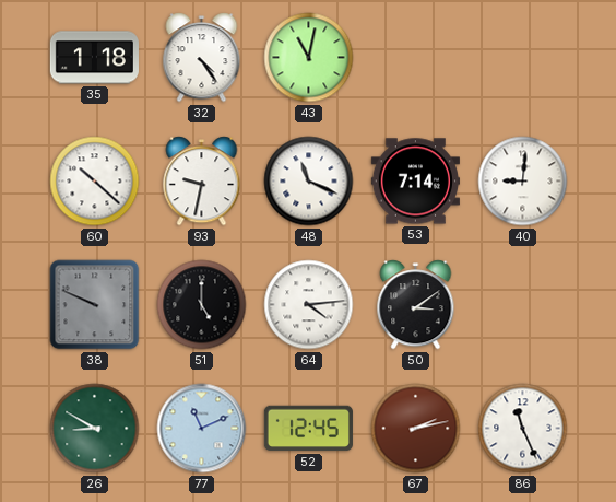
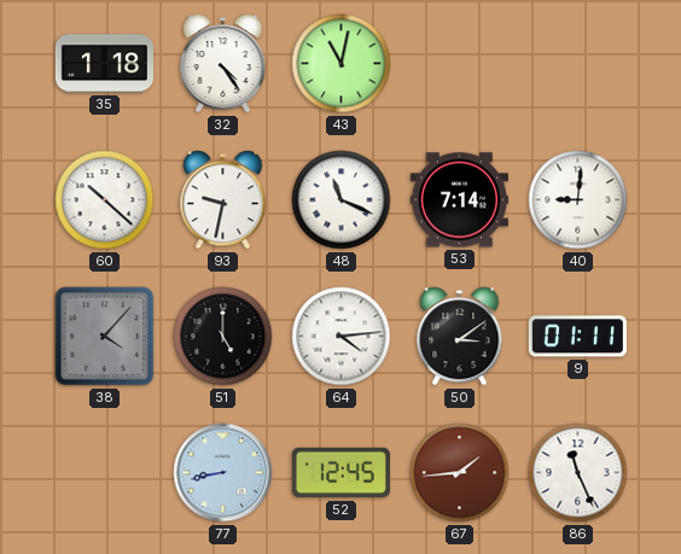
38: 9:49 -> 4:07 (105, 337)
9: none -> 01:11 (577, 337)
26: 8:50 -> none (95, 429)
77: 11:11 -> 8:43 (223, 473)
67: 2:13 -> 1:44 (460, 473)
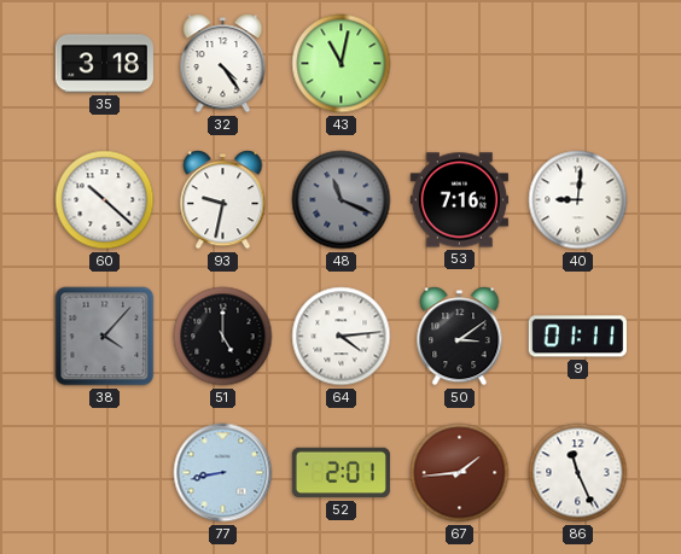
35: 1:18 -> 3:18 (104, 64)
48 dial: white -> grey (342, 200)
53: 7:14 -> 7:16 (459, 200)
52: 12:45 -> 2:01 (340, 473)
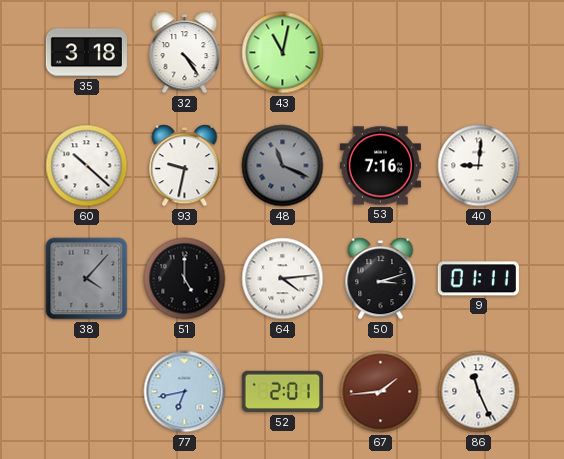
50: 3:09 -> 3:12 (381, 279)
77: 8:43 -> 6:43 (185, 392)
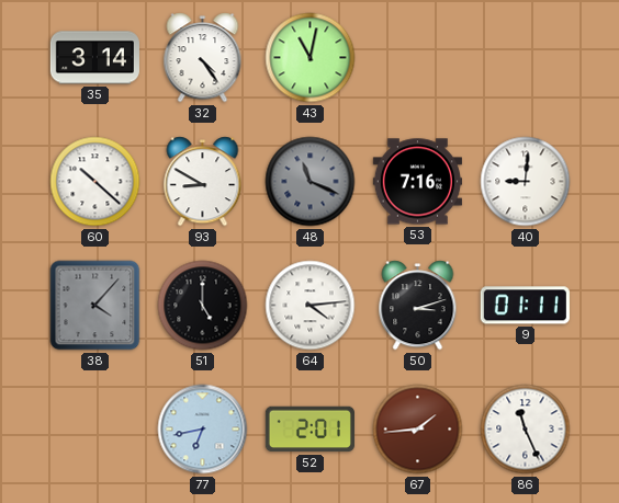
35: 3:18 -> 3:14 (94, 58)
93: 9:32 -> 8:50 (203, 182)
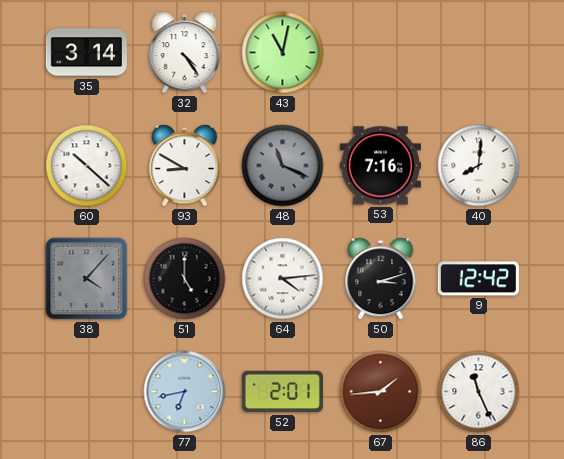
40: 9:01 -> 8:01 (479, 166)
9: 01:11 -> 12:42 (478, 279)
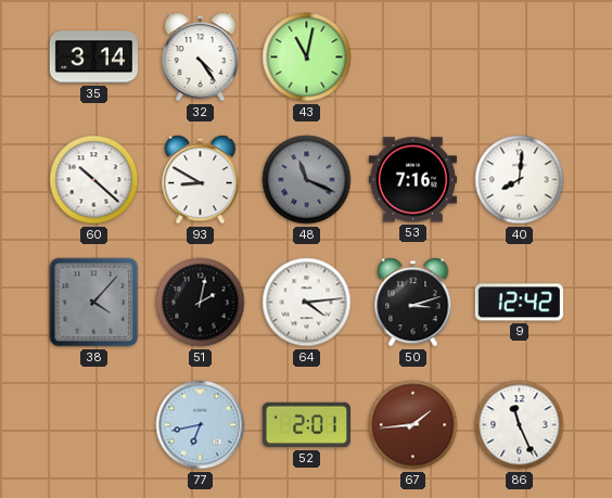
51: 5:00 -> 2:02 (201, 303)
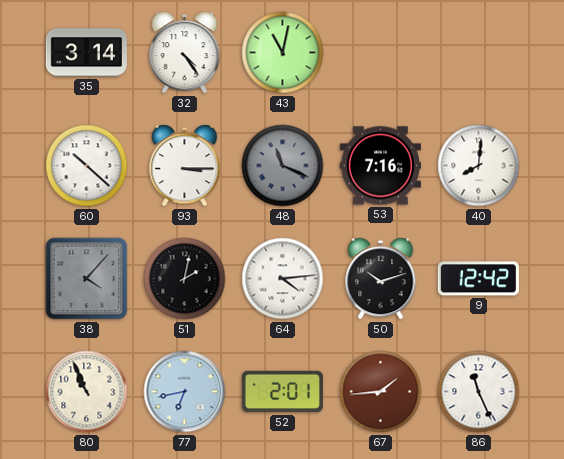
93: 8:50 -> 3:15 (185, 166)
50: 3:12 -> 10:12 (381, 279)
80: none -> 10:56 (87, 392)
